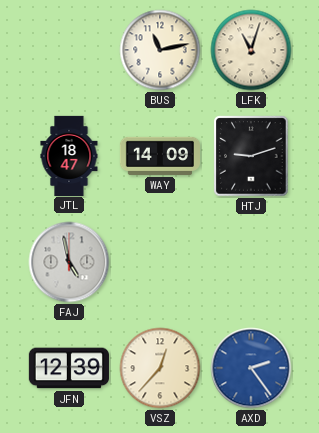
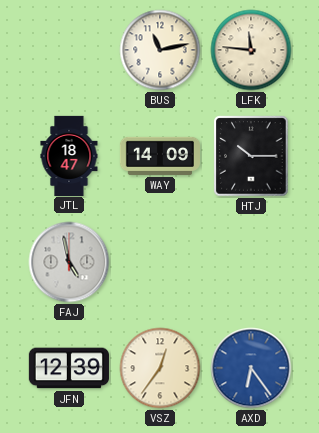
LFK: 11:03 -> 11:46 (251, 50)
HTJ: 9:12 -> 10:15 (251, 156)
VSZ: 12:37 -> 12:36 (160, 368)
AXD: 2:24 -> 6:24 (251, 368)
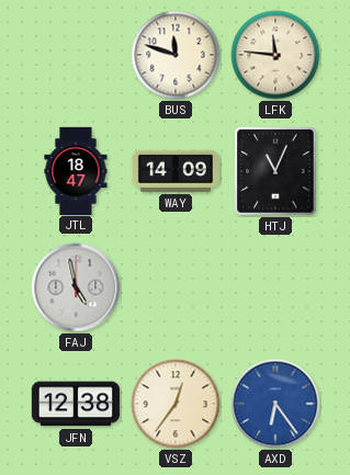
BUS: 11:13 -> 11:48 (176, 55)
HTJ: 10:15 -> 11:04 (275, 171)
JFN: 12:39 -> 12:38 (76, 404)
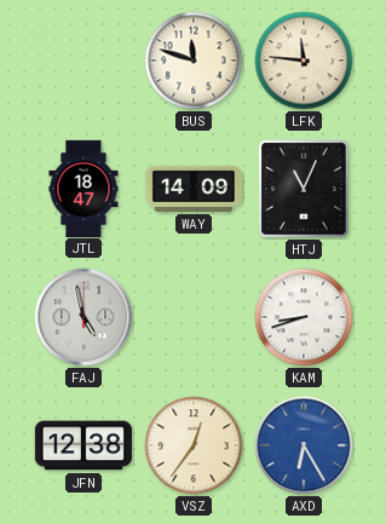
KAM: none -> 8:42 (304, 317)
AXD: 6:24 -> 6:25 (304, 445)
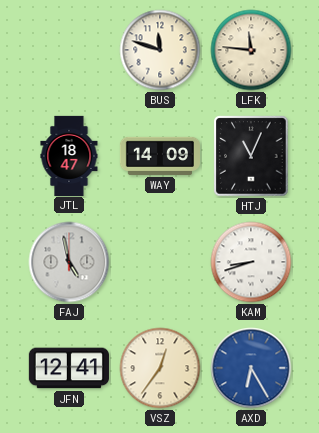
JFN: 12:38 -> 12:41 (69, 368)
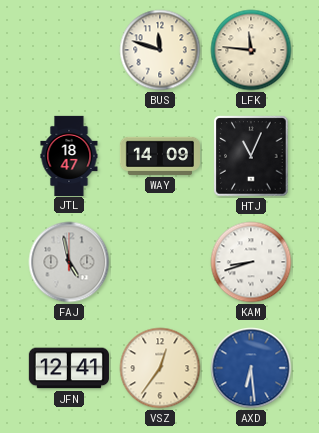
AXD: 6:25 -> 6:29 (251, 368)
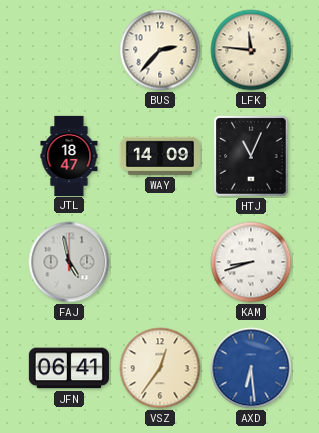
BUS: 11:48 -> 2:37 (160, 50)
JFN: 12:41 -> 06:41 (69, 368)
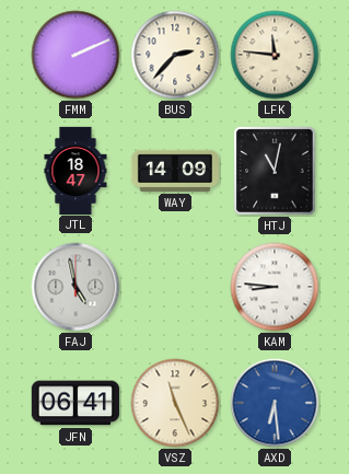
FMM: none -> 2:11 (75, 55)
HTJ: 11:04 -> 11:02 (275, 171)
KAM: 8:42 -> 8:46 (275, 287)
VSZ: 12:36 -> 11:26 (175, 403)
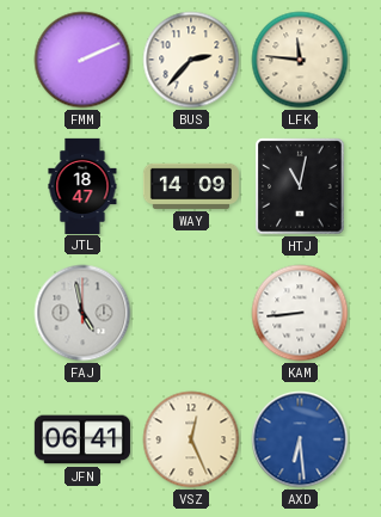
KAM: 8:46 -> 8:44 (300, 313)
VSZ: 11:26 -> 12:26 (191, 439)
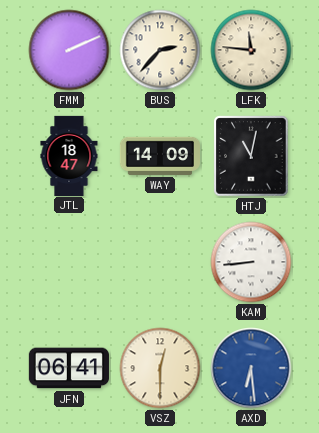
FAJ: 4:58 -> none (82, 313)
VSZ: 12:26 -> 12:30 (160, 368)
